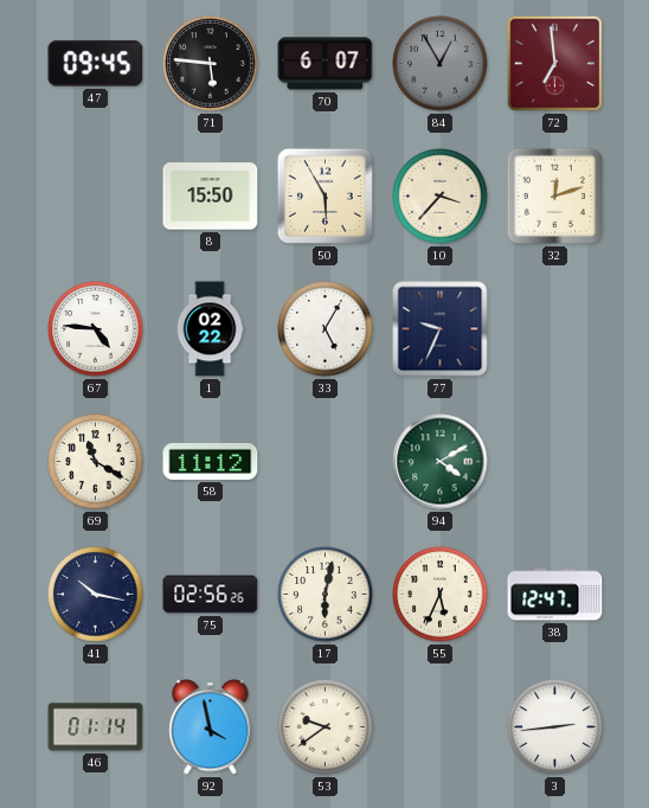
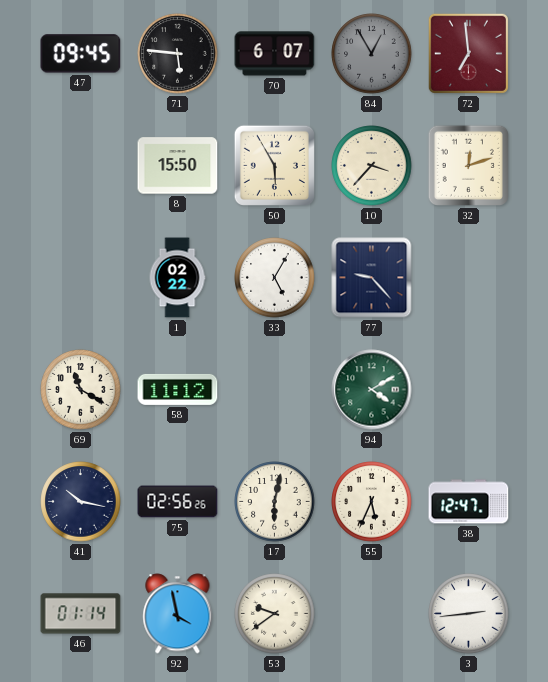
67: 4:46 -> none (96, 329)
77: 9:34 -> 9:23 (372, 278)
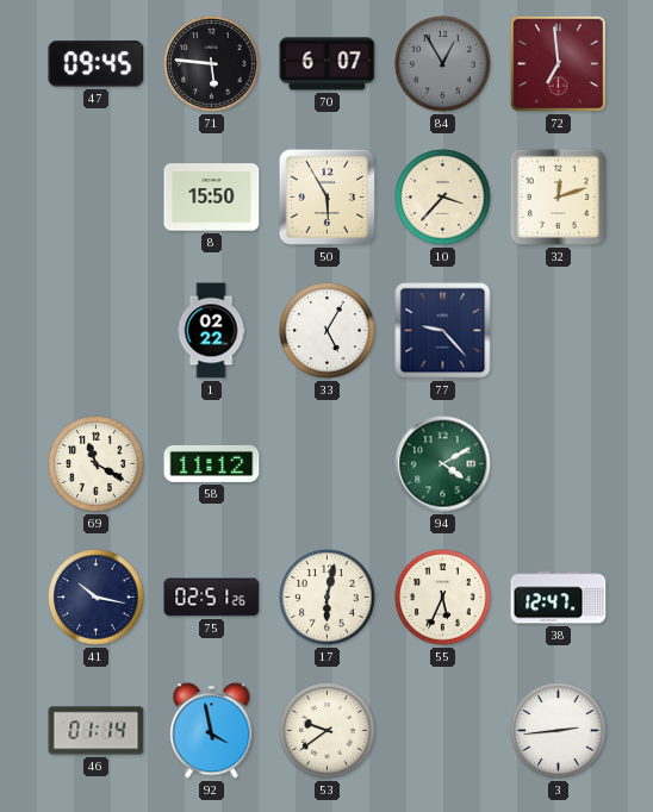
75: 02:56 -> 02:51 (212, 598)
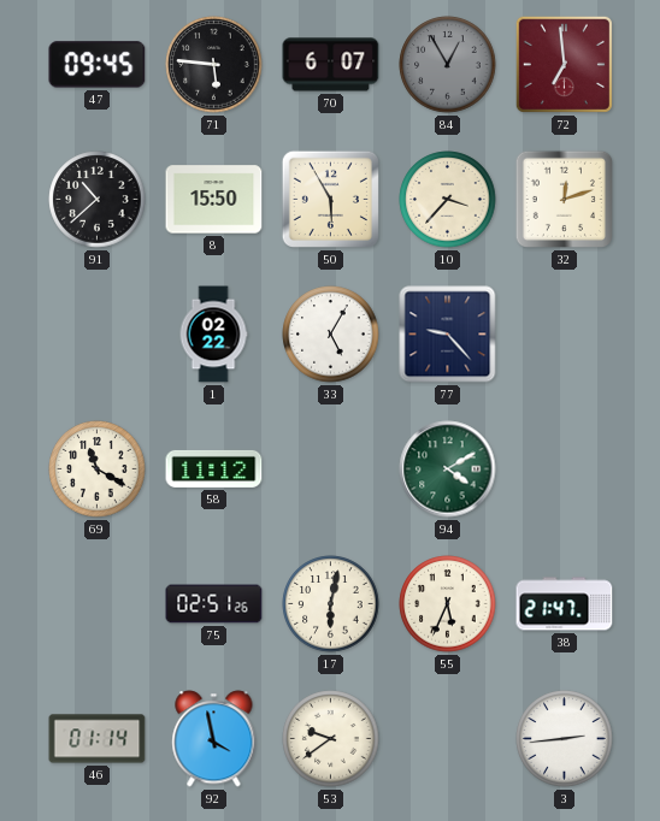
91: none -> 10:38 (98, 200)
41: 10:17 -> none (97, 598)
38: 12:47 -> 21:47 (565, 604)
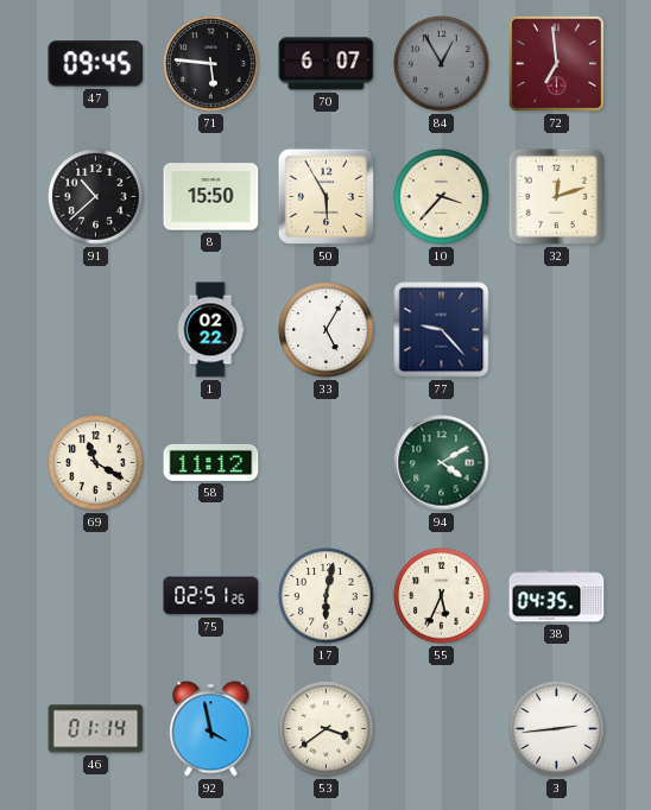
38: 21:47 -> 04:35 (557, 596)
53: 9:39 -> 3:39 (327, 729)
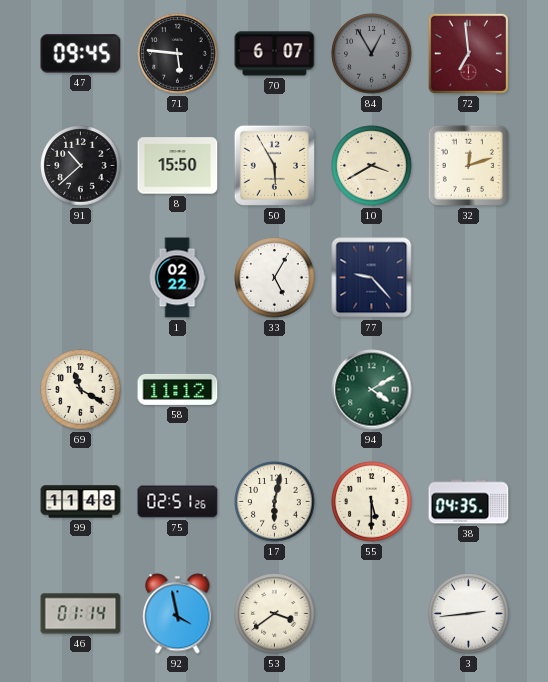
10: 3:37 -> 3:40 (372, 166)
99: none -> 11:48 (81, 502)
55: 5:34 -> 5:30 (372, 502)
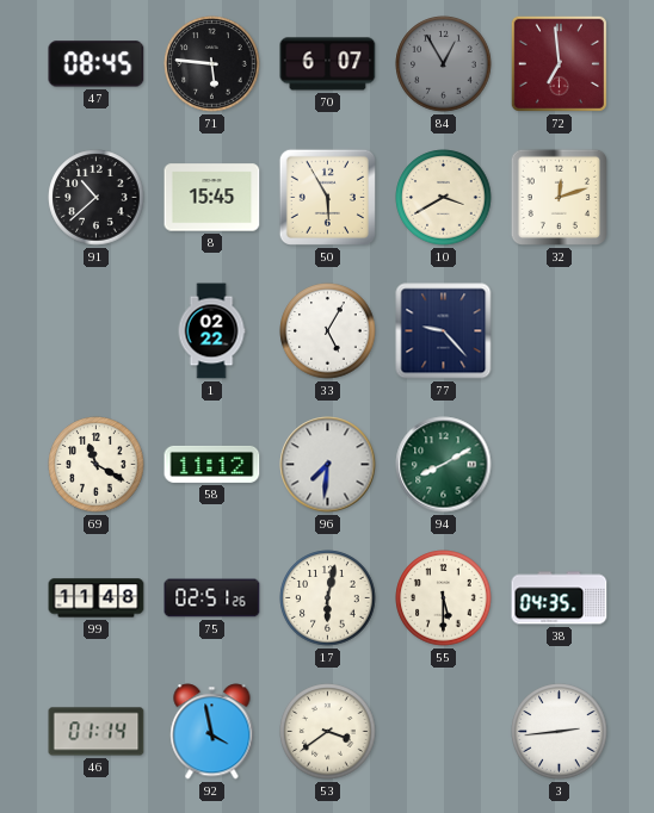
47: 09:45 -> 08:45 (97, 64)
8: 15:50 -> 15:45 (212, 198)
96: none -> 7:31 (328, 465)
94: 4:10 -> 8:10 (444, 465)
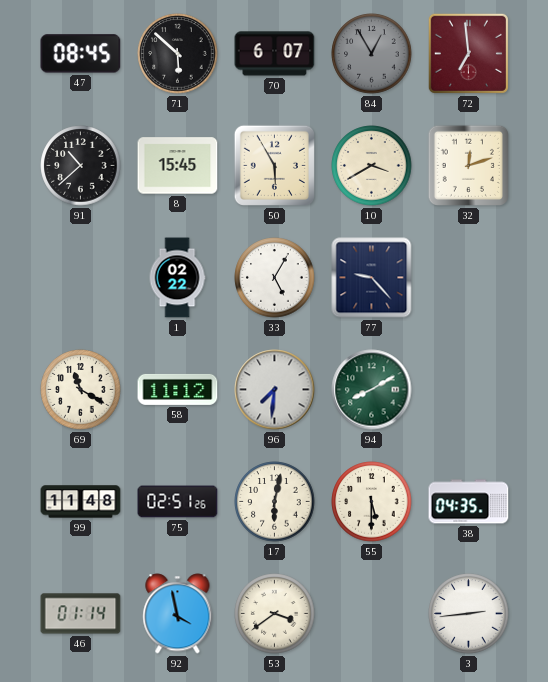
71: 5:46 -> 5:52 (178, 54)
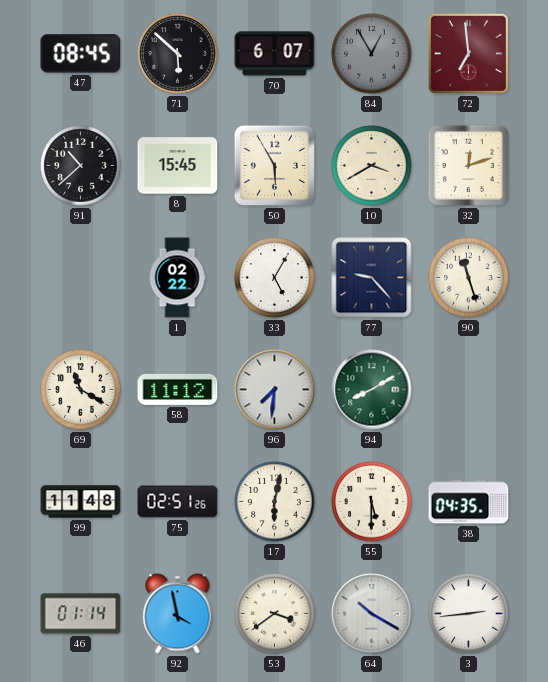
90: none -> 11:27 (469, 278)
64: none -> 10:20 (372, 614)
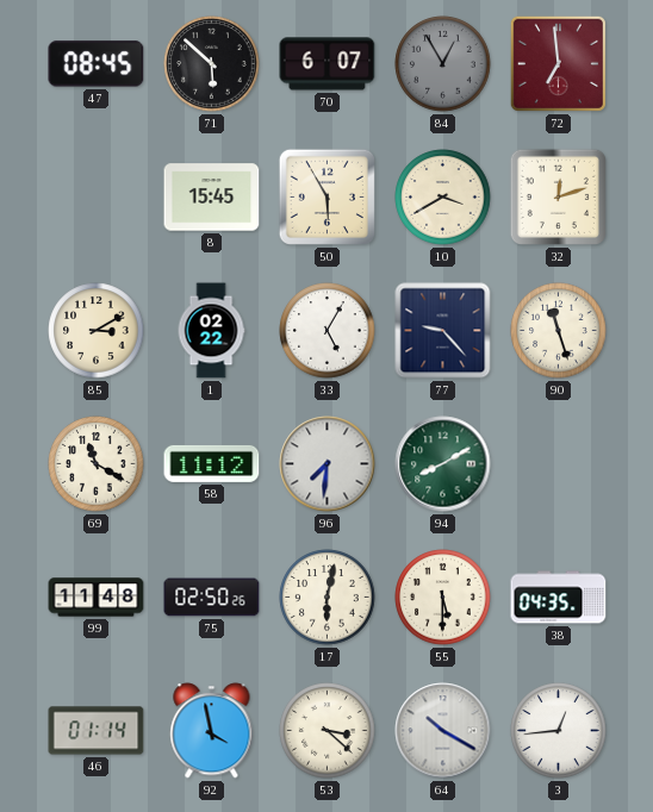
91: 10:38 -> none (81, 166)
85: none -> 3:10 (97, 331)
75: 02:51 -> 02:50 (212, 598)
53: 3:39 -> 3:22 (328, 731)
3: 2:44 -> 12:44 (559, 731)
